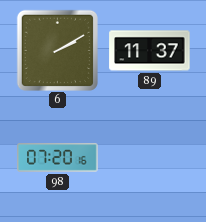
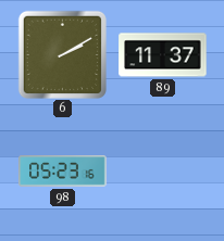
98: 07:20 -> 05:23 (63, 172)
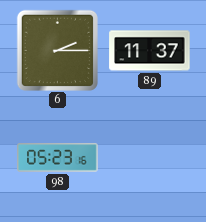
6: 2:10 -> 2:15 (57, 50)
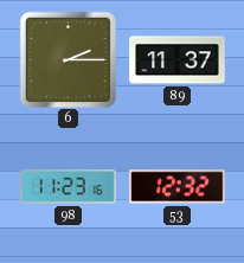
98: 05:23 -> 11:23 (69, 187)
53: none -> 12:32 (178, 187)
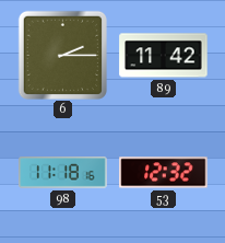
89: 11:37 -> 11:42 (164, 56)
98: 11:23 -> 11:18 (63, 173)
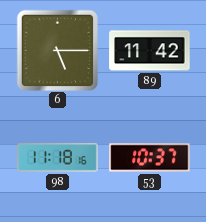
6: 2:15 -> 5:15 (57, 50)
53: 12:32 -> 10:37 (150, 158)
